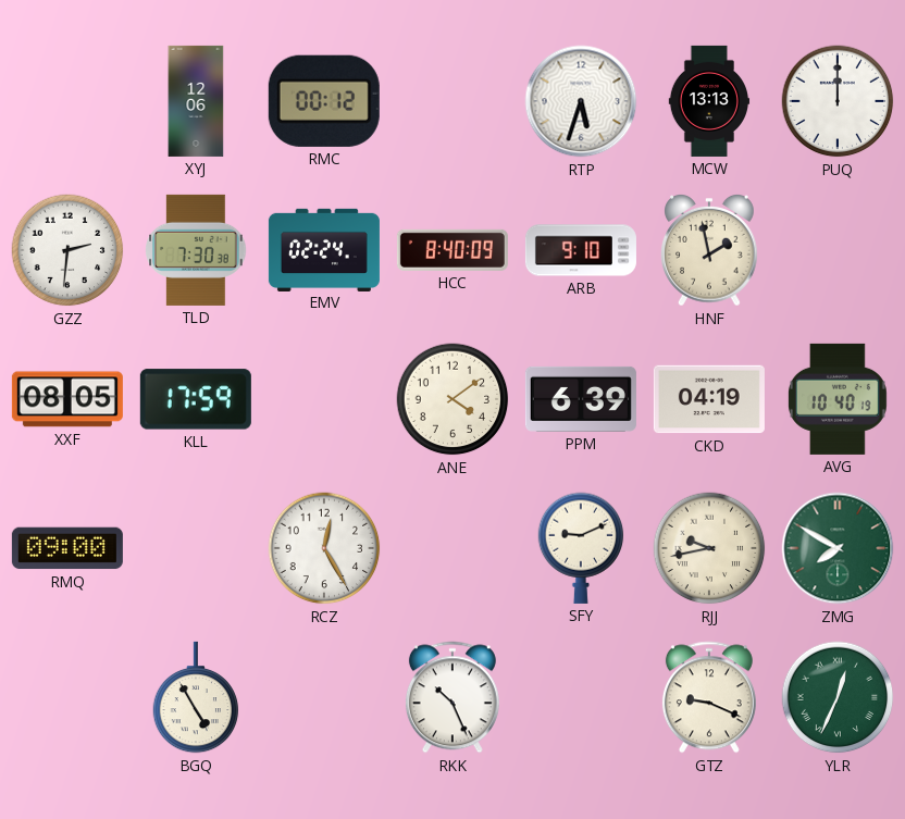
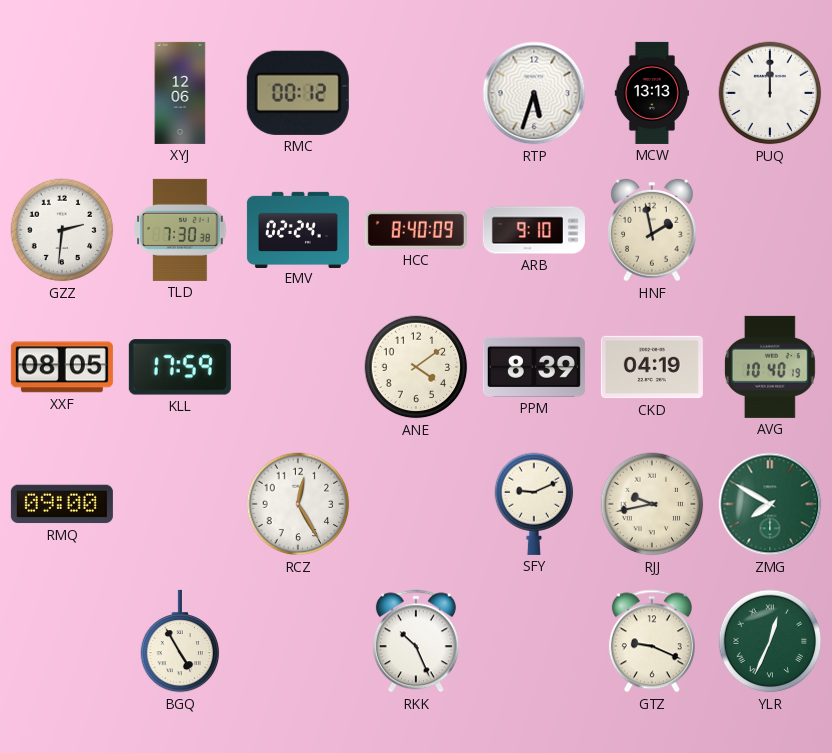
PPM: 6:39 -> 8:39 (534, 367)
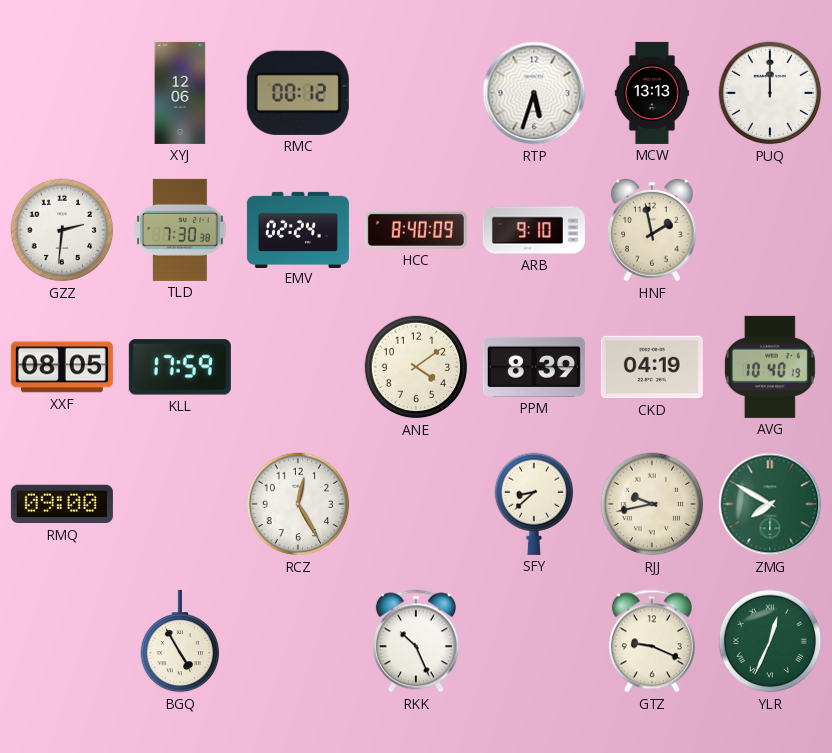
SFY: 9:11 -> 8:38 (534, 504)
